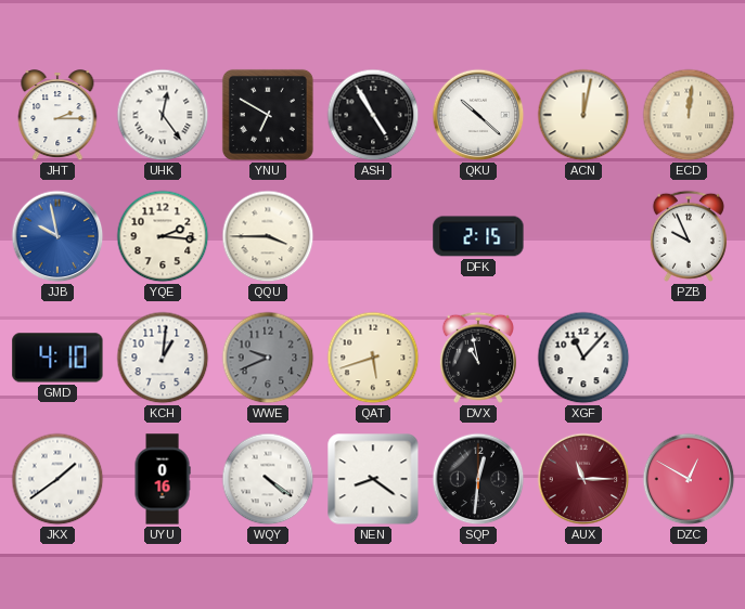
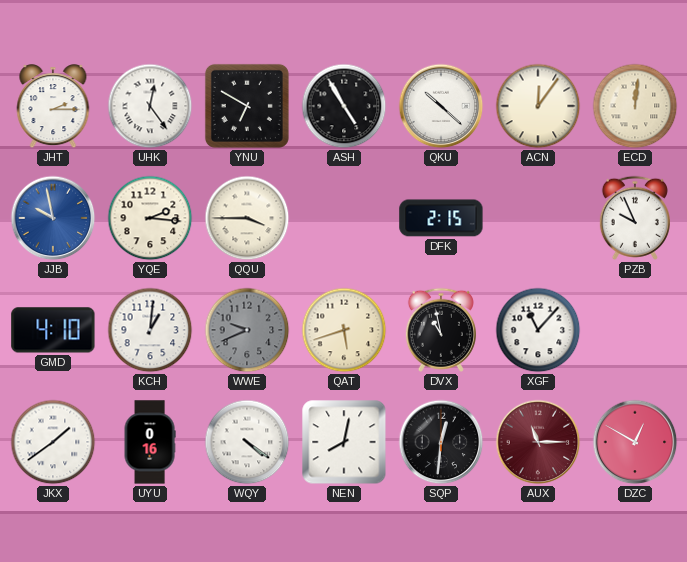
ACN: 12:02 -> 12:06 (538, 106)
NEN: 8:21 -> 8:02 (344, 442)
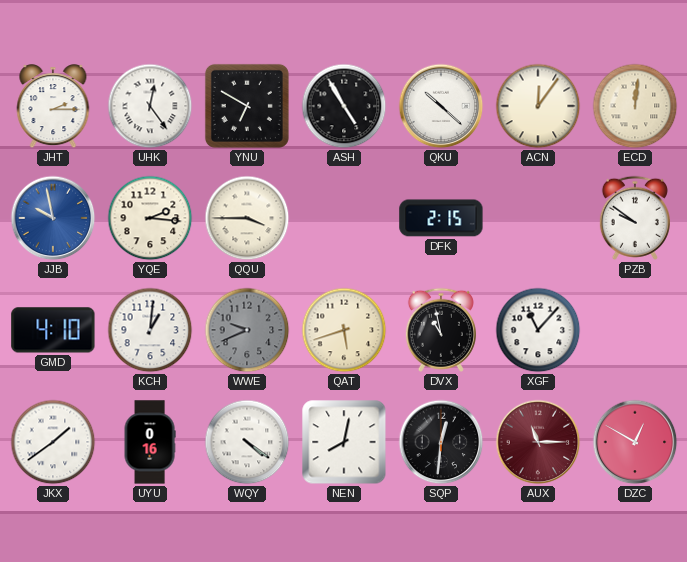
PZB: 9:56 -> 9:51 (635, 218)
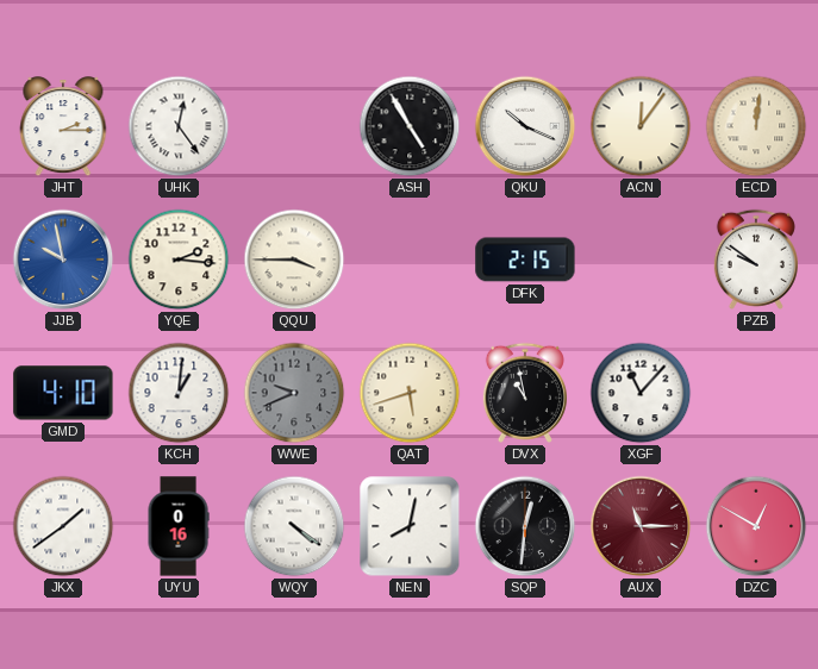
YNU: 6:50 -> none (247, 106)
QKU: 10:22 -> 10:19 (525, 126)
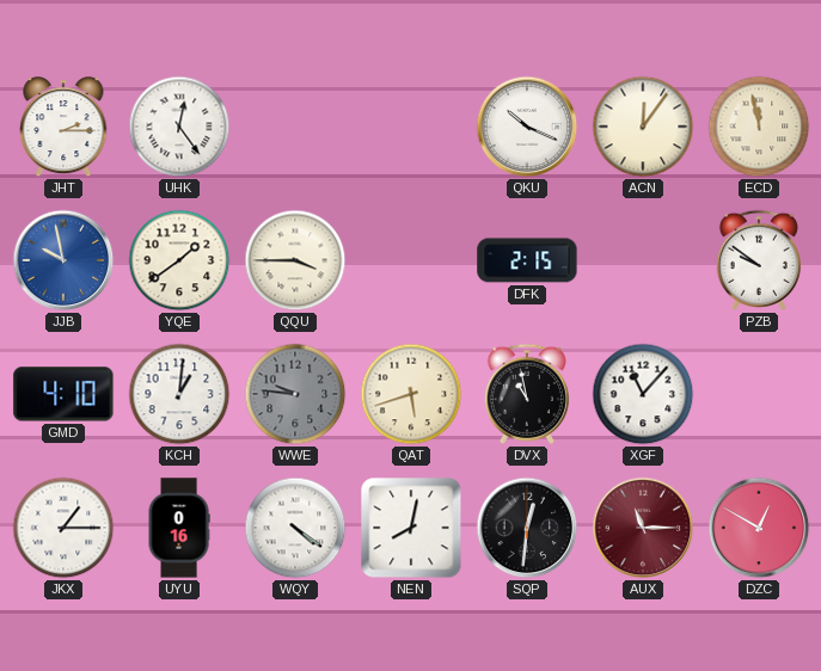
ASH: 4:55 -> none (410, 126)
ECD: 12:01 -> 11:58 (759, 127)
YQE: 2:16 -> 1:39 (179, 260)
WWE: 9:41 -> 9:46 (295, 394)
JKX: 1:39 -> 1:15 (63, 528)
